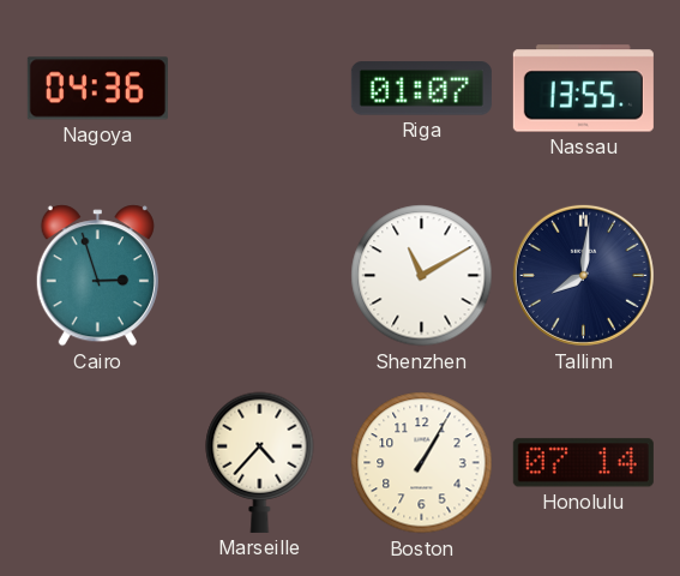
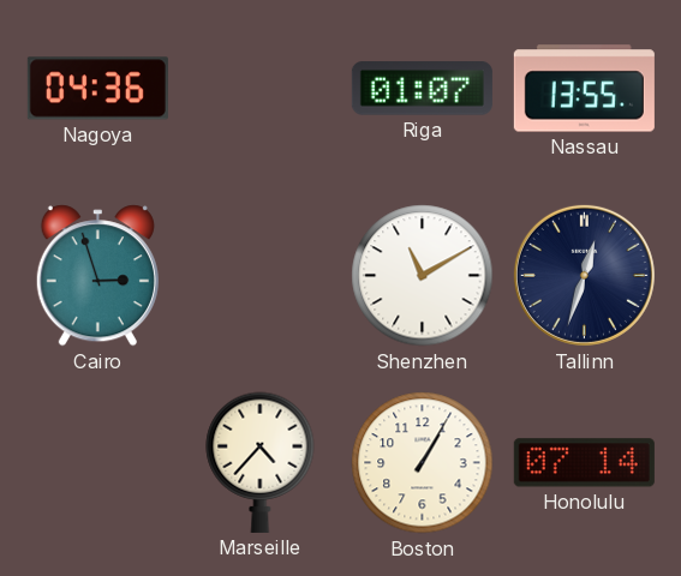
Tallinn: 8:01 -> 12:33 (584, 275)
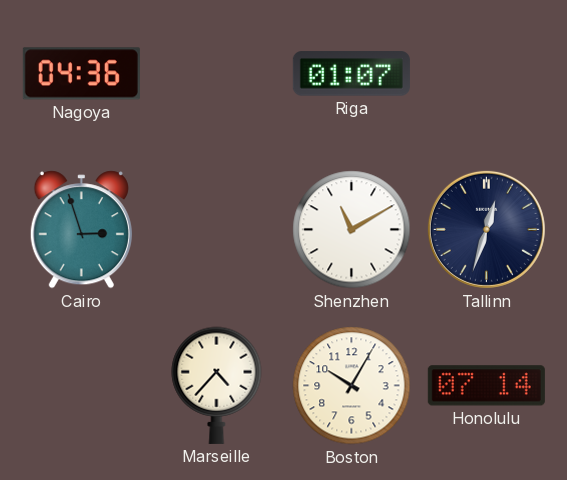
Nassau: 13:55 -> none (584, 89)
Boston: 1:05 -> 10:05 (352, 386)
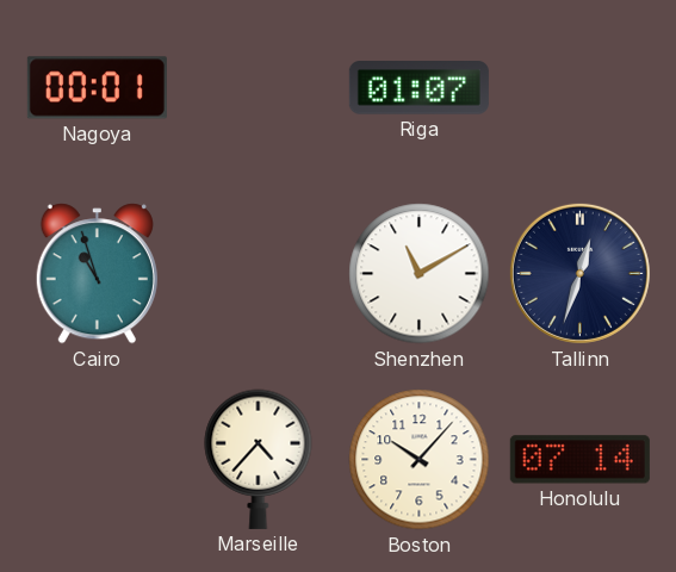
Nagoya: 04:36 -> 00:01 (97, 88)
Cairo: 2:57 -> 10:57 (97, 274)
Boston: 10:05 -> 10:07 (420, 460)
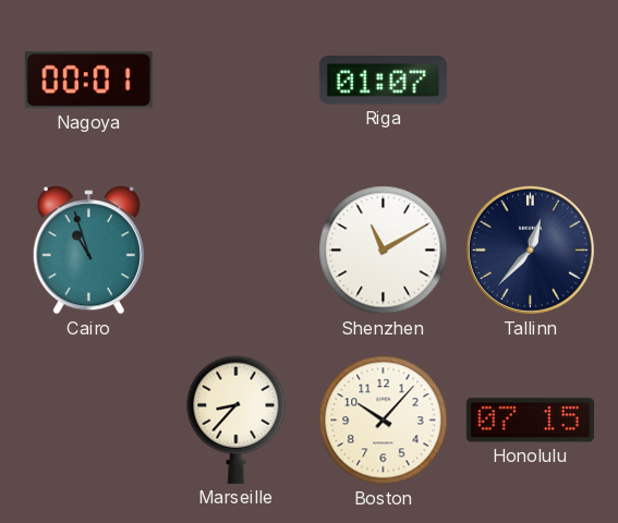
Tallinn: 12:33 -> 12:37 (530, 250)
Marseille: 4:37 -> 8:37 (237, 419)
Honolulu: 07:14 -> 07:15 (530, 421)
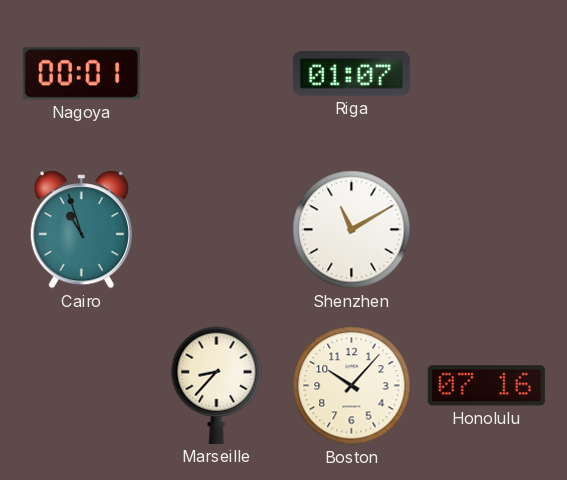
Tallinn: 12:37 -> none (530, 250)
Honolulu: 07:15 -> 07:16 (486, 386)
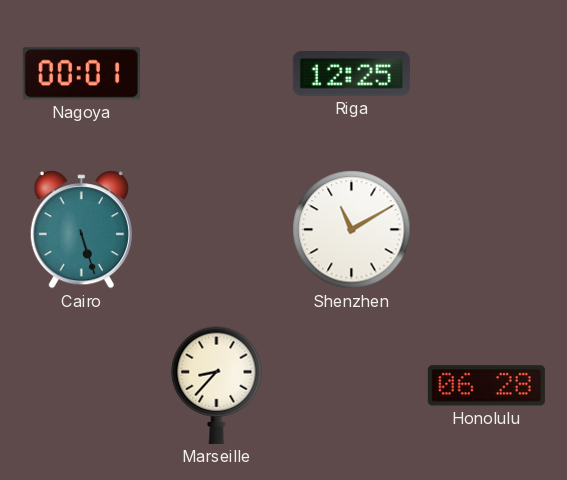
Riga: 01:07 -> 12:25 (351, 74)
Cairo: 10:57 -> 5:27 (81, 230)
Boston: 10:07 -> none (352, 386)
Honolulu: 07:16 -> 06:28 (486, 386)
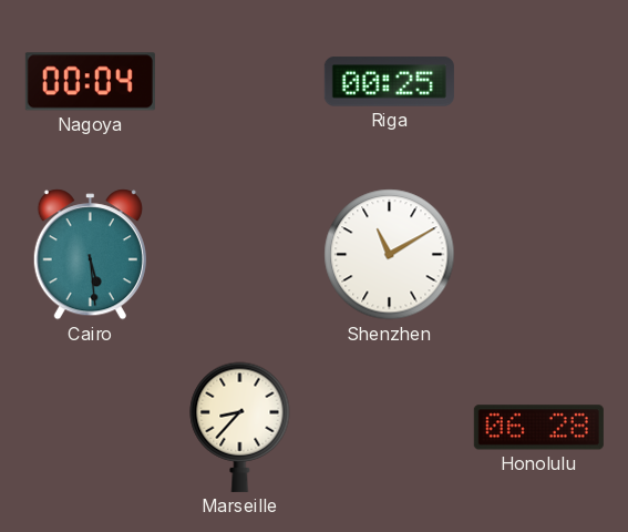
Nagoya: 00:01 -> 00:04 (90, 82)
Riga: 12:25 -> 00:25 (389, 82)
Cairo: 5:27 -> 5:29 (90, 255)
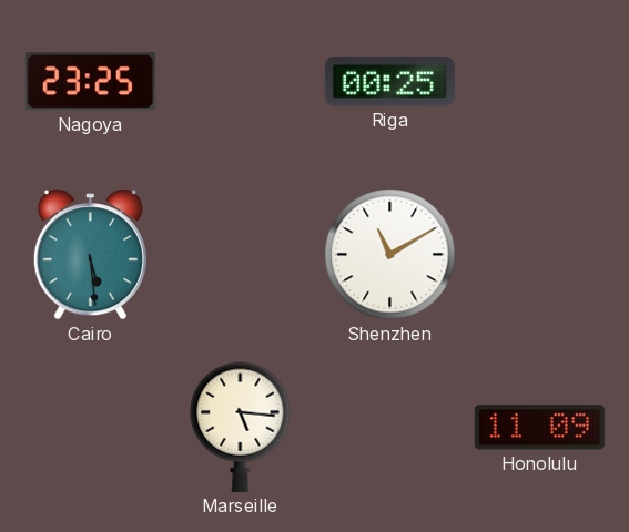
Nagoya: 00:04 -> 23:25 (90, 82)
Marseille: 8:37 -> 5:16 (241, 427)
Honolulu: 06:28 -> 11:09 (539, 428)
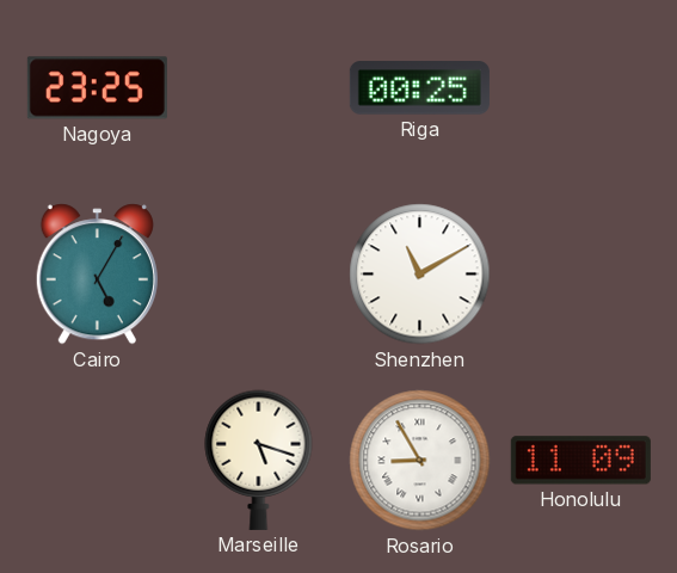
Cairo: 5:29 -> 5:05 (97, 275)
Marseille: 5:16 -> 5:18 (259, 460)
Rosario: none -> 8:55 (420, 461)
